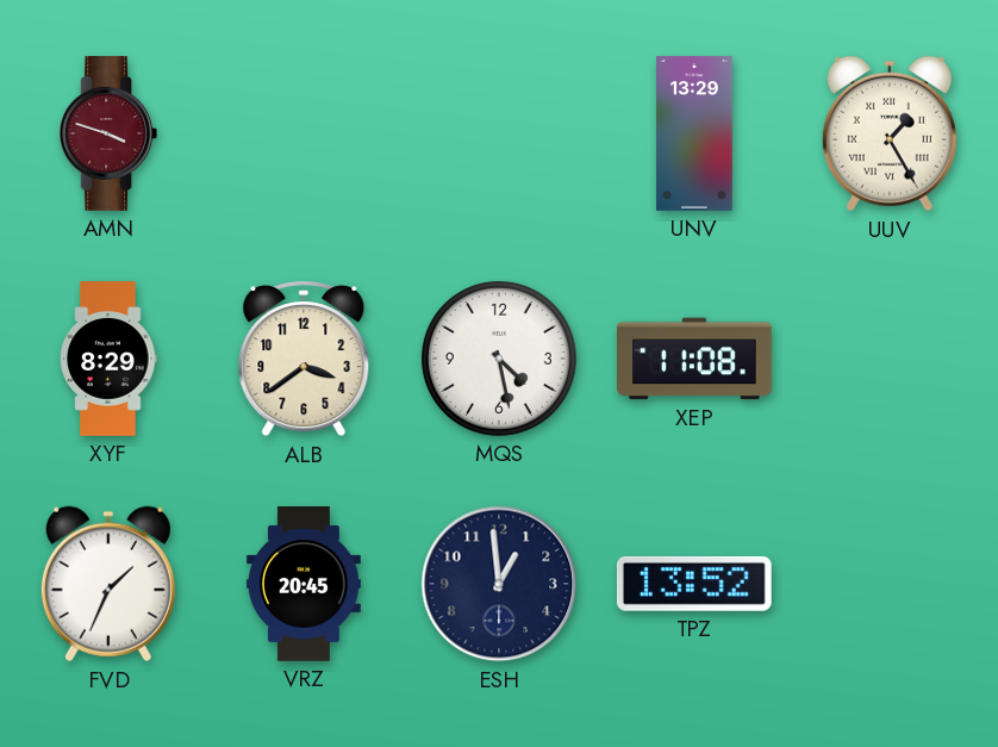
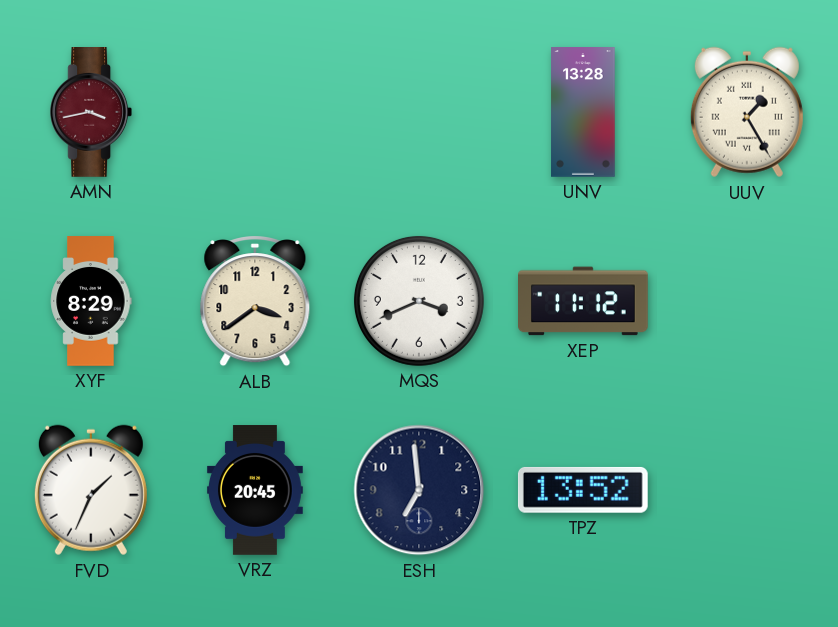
AMN: 3:48 -> 3:43 (90, 113)
UNV: 13:29 -> 13:28 (583, 112)
MQS: 4:28 -> 3:41 (419, 301)
XEP: 11:08 -> 11:12 (584, 301)
ESH: 12:59 -> 6:59 (419, 490)
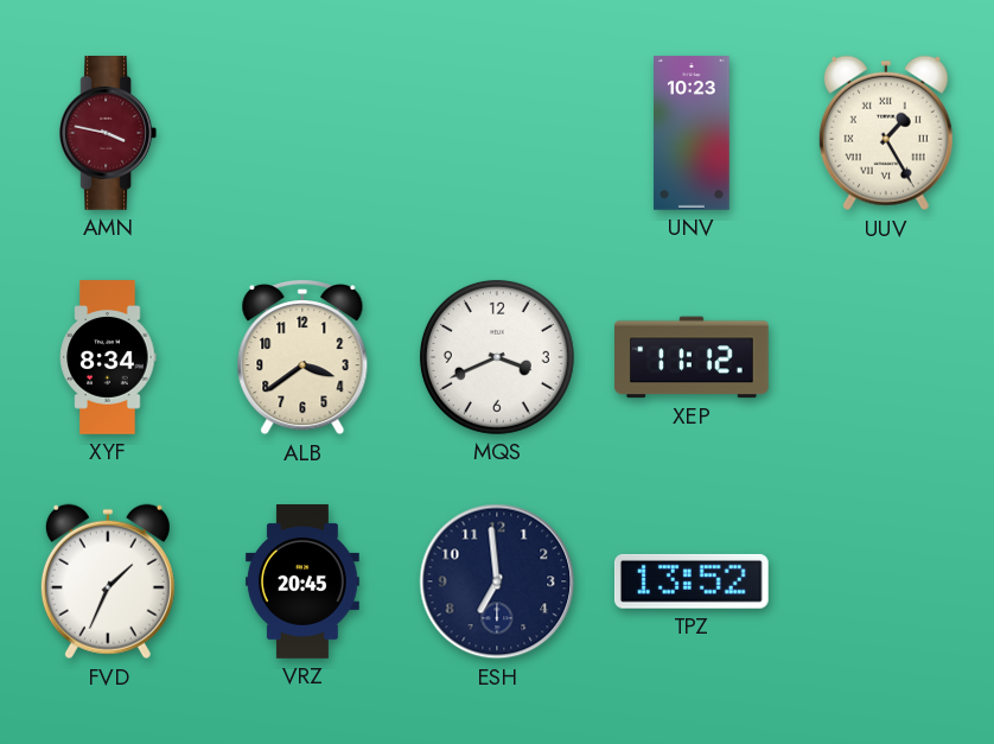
AMN: 3:43 -> 3:47 (107, 134)
UNV: 13:28 -> 10:23 (692, 133)
XYF: 8:29 -> 8:34 (108, 357)
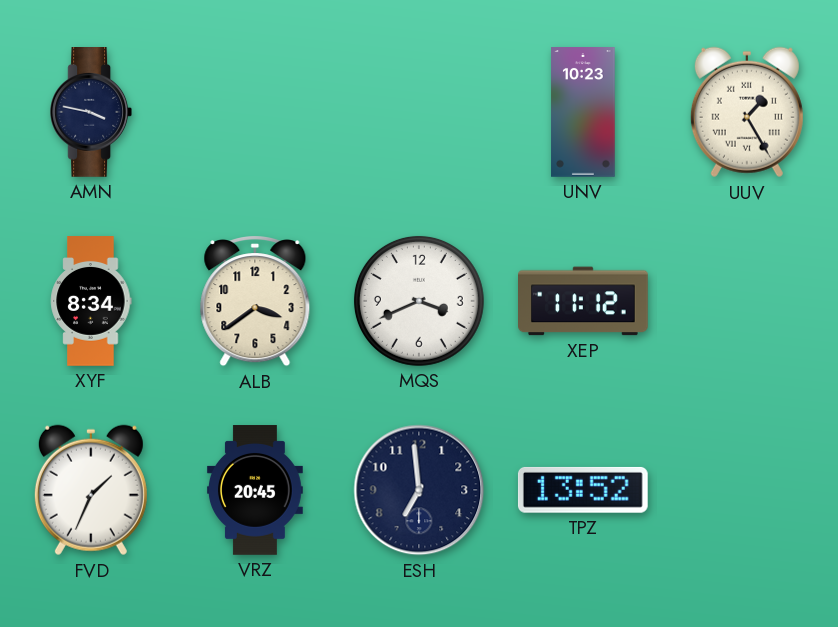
AMN dial: burgundy -> navy (90, 113)
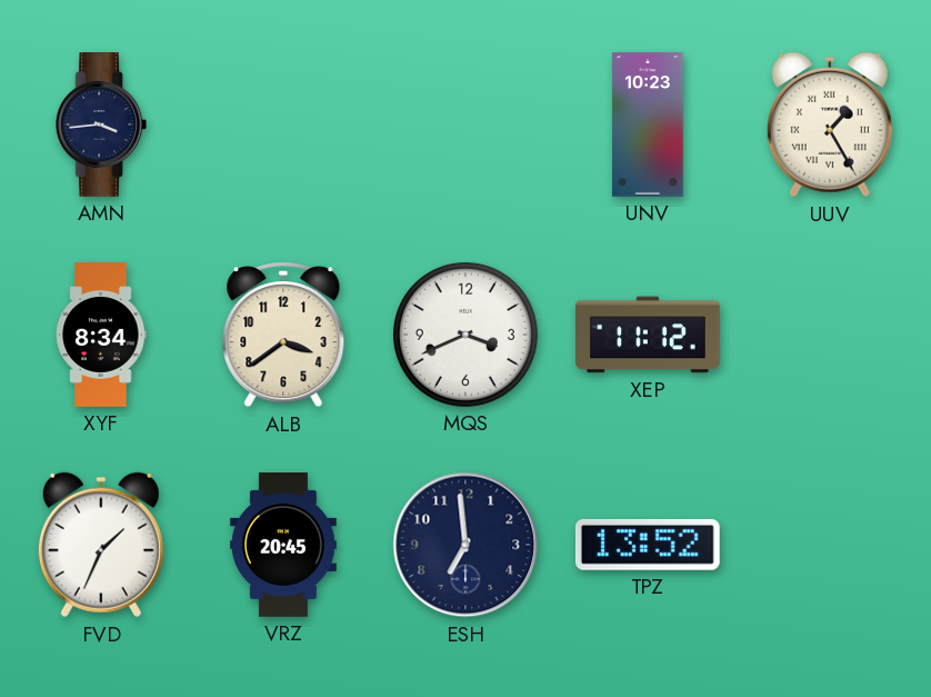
AMN: 3:47 -> 3:44 (100, 126)
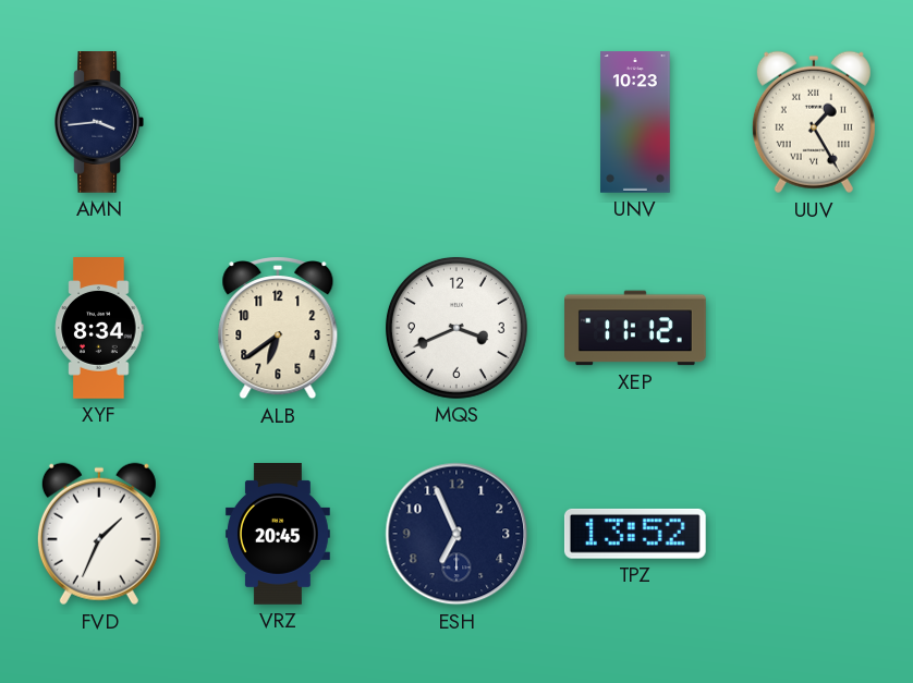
ALB: 3:39 -> 6:39 (278, 328)
ESH: 6:59 -> 6:56 (456, 534)
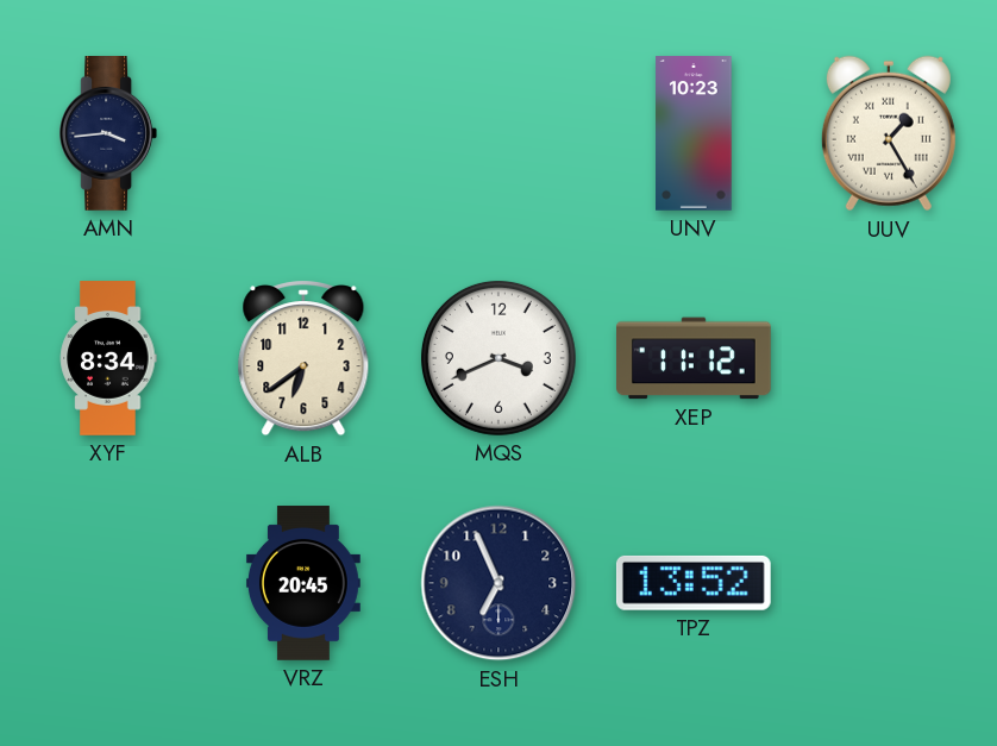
FVD: 1:34 -> none (99, 534)
